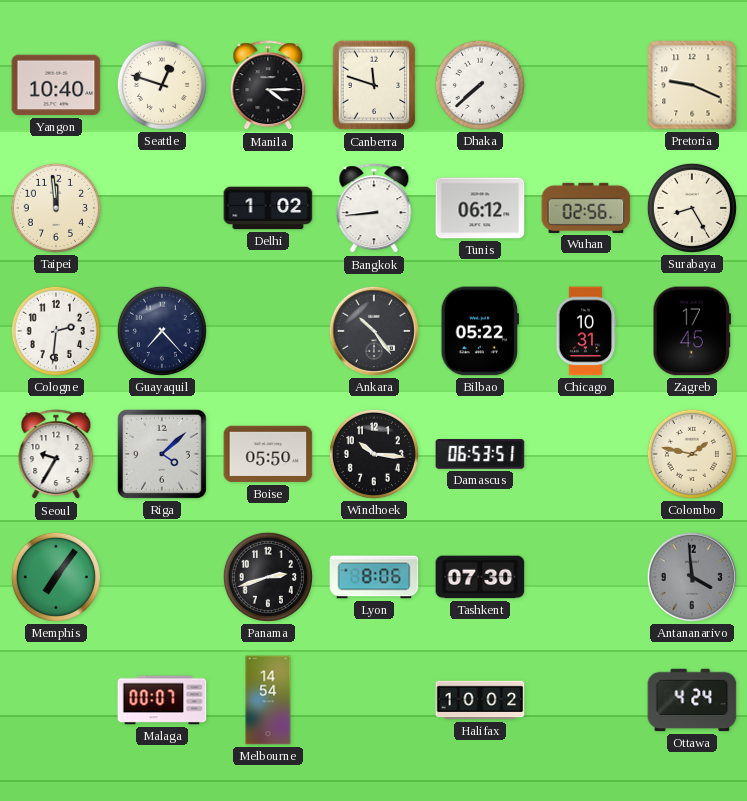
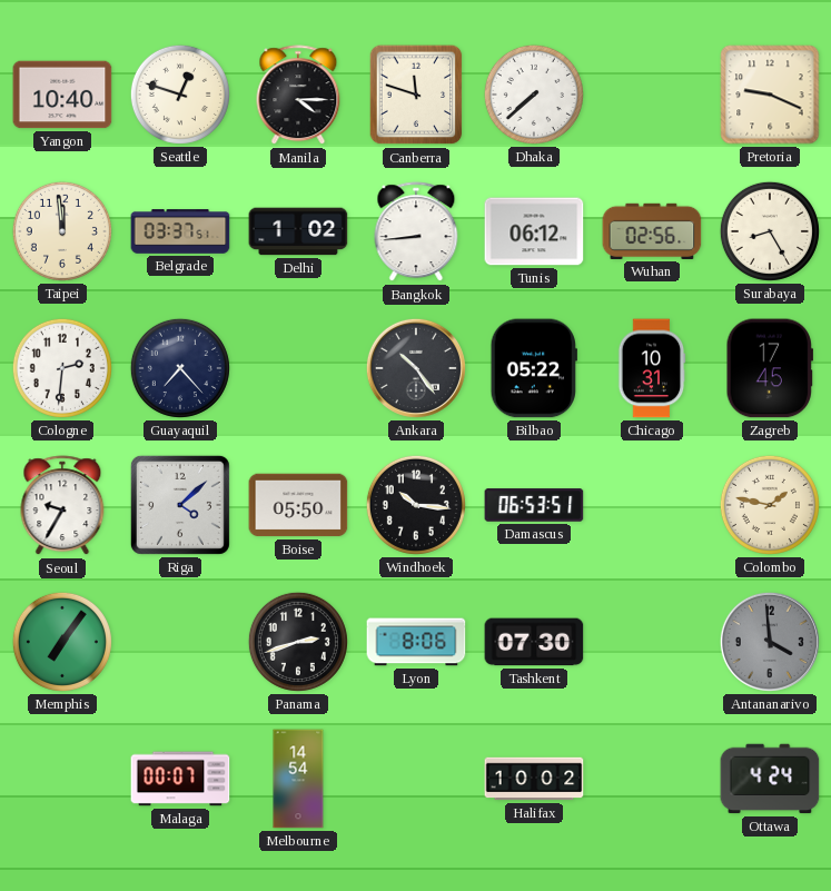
Belgrade: none -> 03:37 (180, 231)
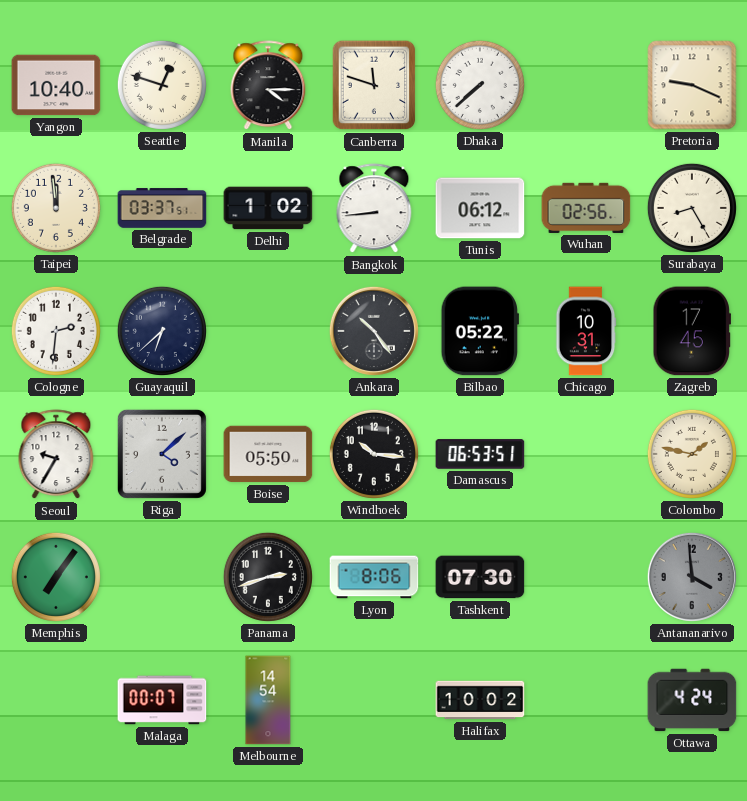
Guayaquil: 7:23 -> 6:38 (162, 331)
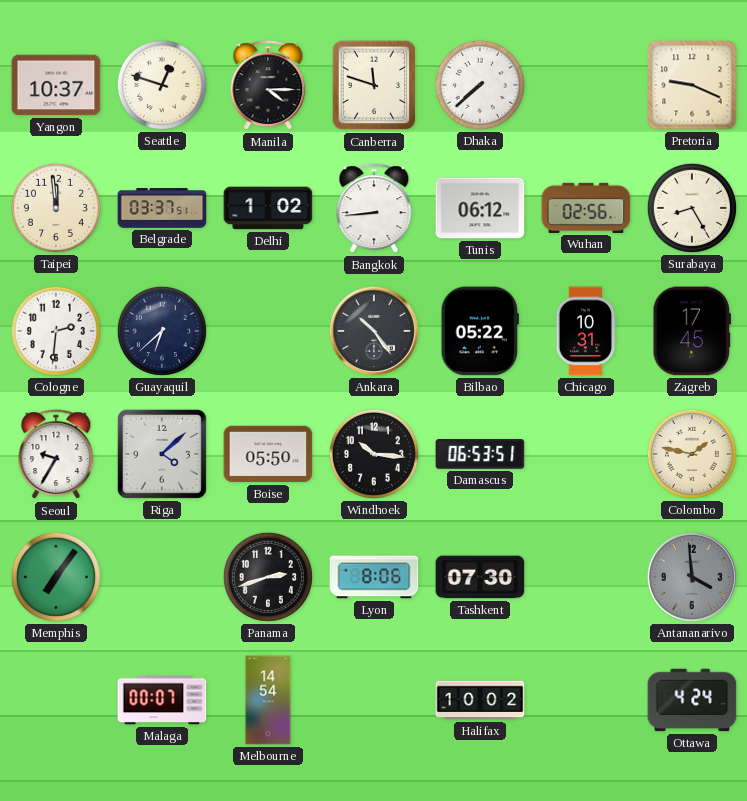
Yangon: 10:40 -> 10:37 (56, 85)
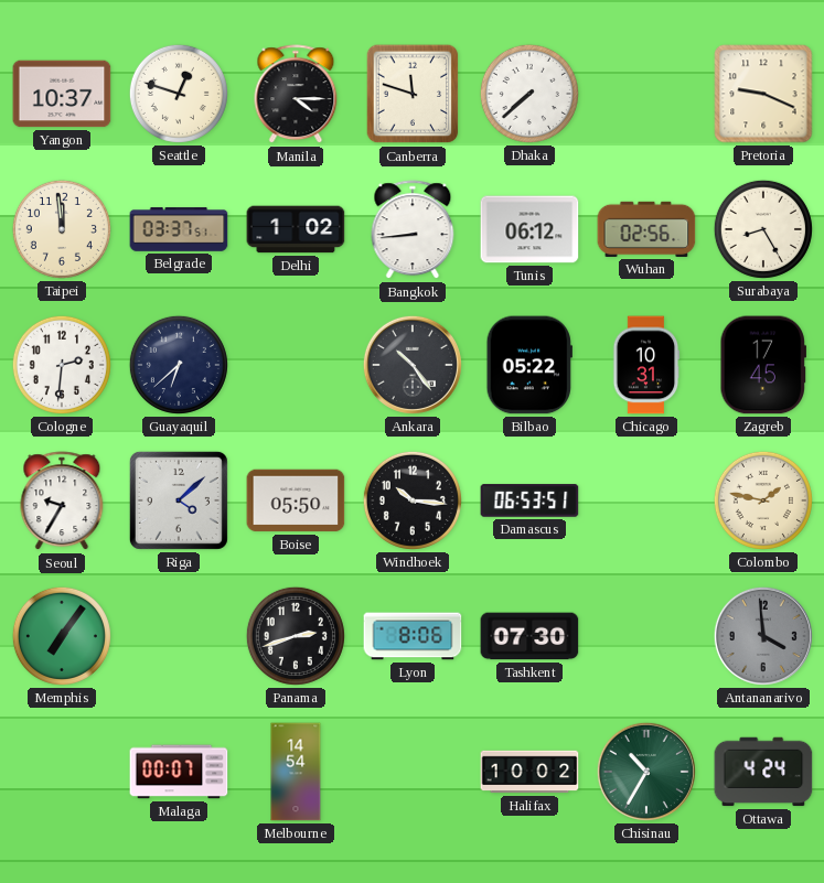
Chisinau: none -> 10:35 (646, 772)
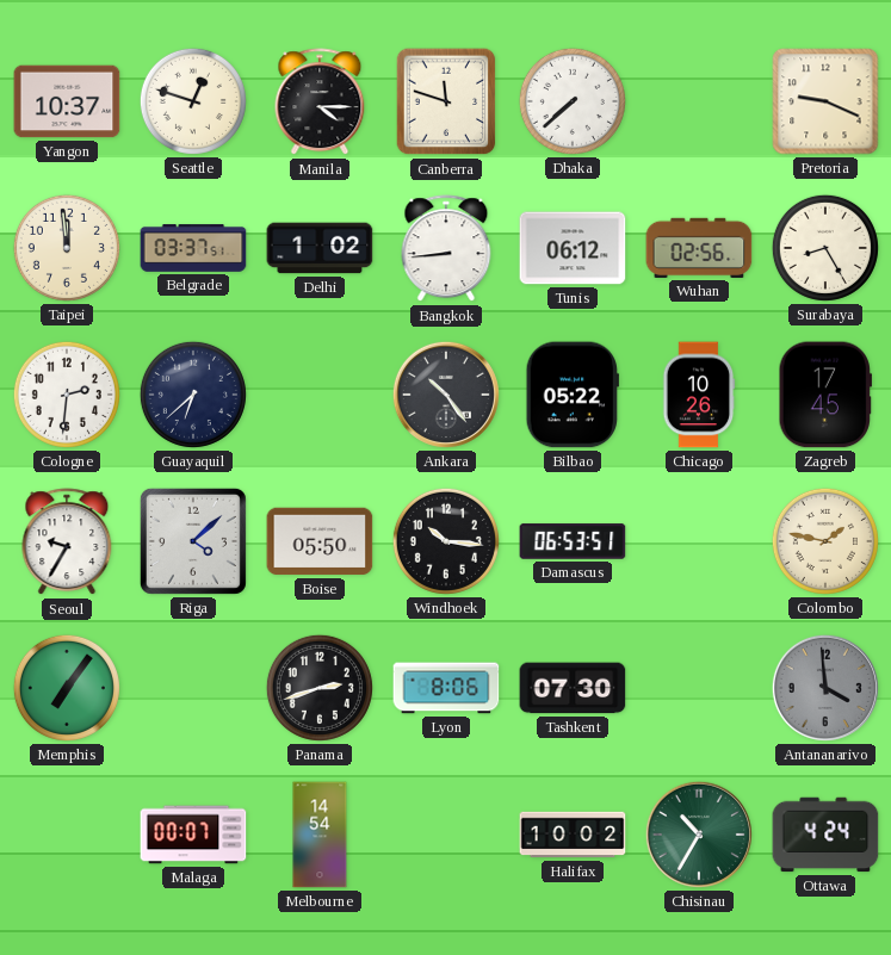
Chicago: 10:31 -> 10:26 (699, 395)
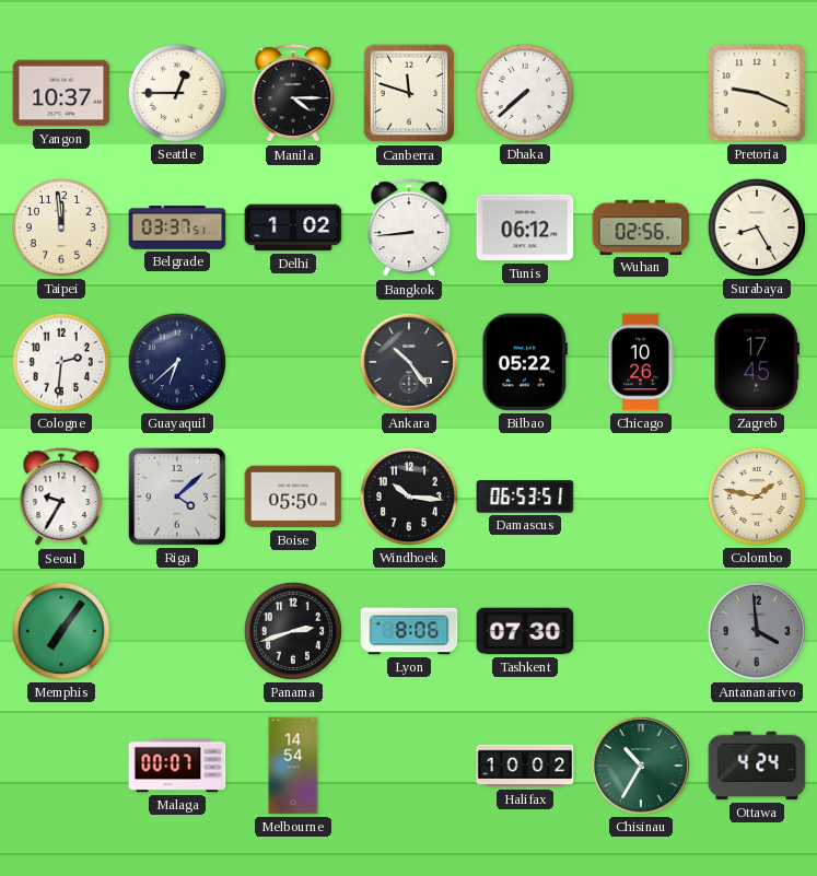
Seattle: 12:48 -> 12:45 (177, 93)
